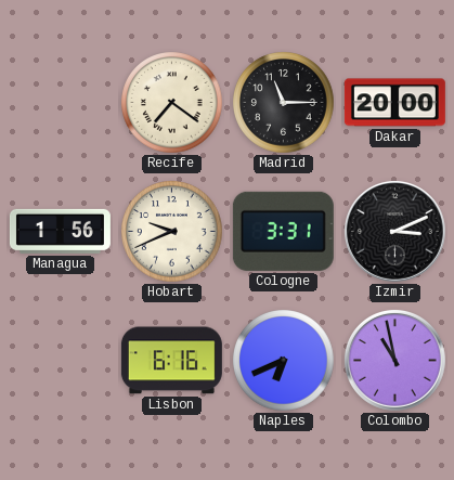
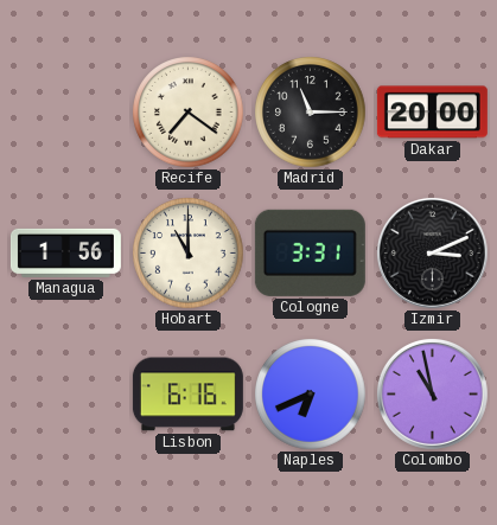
Hobart: 9:41 -> 11:00 (189, 254)
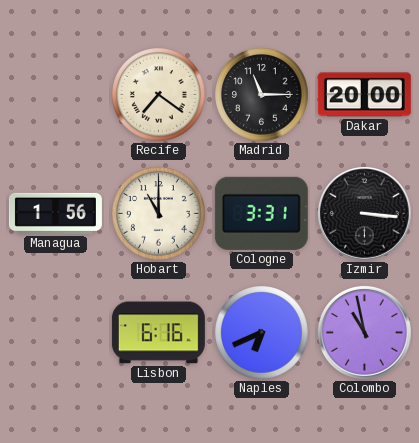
Izmir: 3:11 -> 3:16 (365, 214)
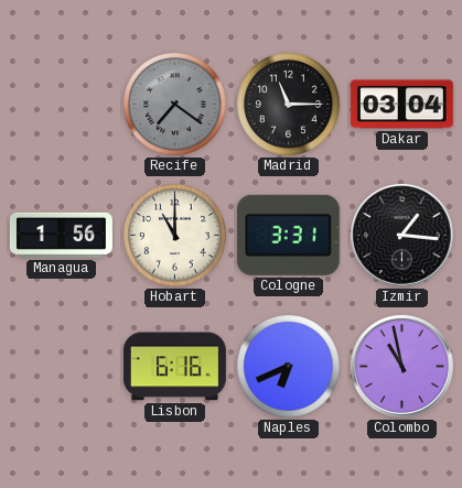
Recife dial: cream -> grey (175, 105)
Dakar: 20:00 -> 03:04 (401, 105)
Izmir: 3:16 -> 1:16 (402, 236)
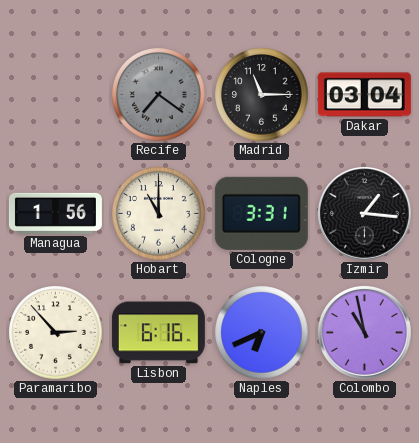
Paramaribo: none -> 2:53 (56, 333)
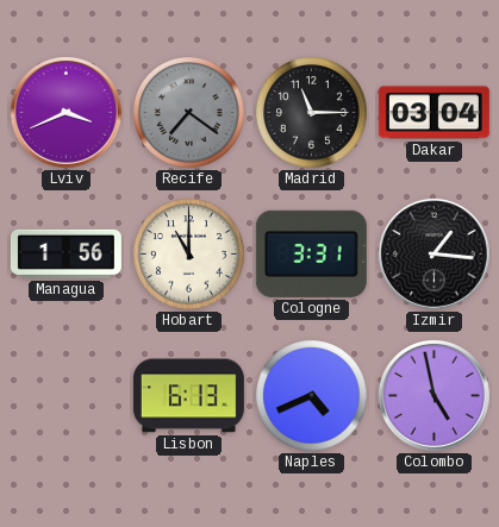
Lviv: none -> 3:41 (67, 113)
Paramaribo: 2:53 -> none (56, 333)
Lisbon: 6:16 -> 6:13 (188, 396)
Naples: 6:41 -> 4:41 (312, 396)
Colombo: 10:58 -> 4:58 (435, 396)
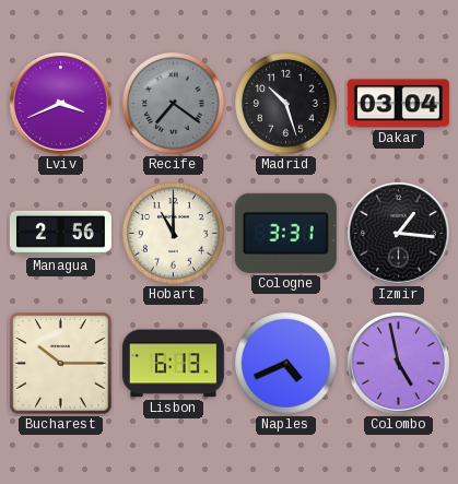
Madrid: 11:15 -> 10:27 (286, 104)
Managua: 1:56 -> 2:56 (60, 233)
Bucharest: none -> 10:15 (61, 364)
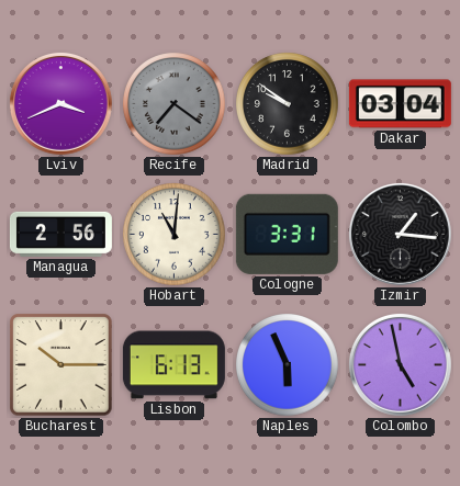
Madrid: 10:27 -> 9:51 (288, 104)
Hobart: 11:00 -> 11:01 (175, 235)
Naples: 4:41 -> 5:56 (288, 365)
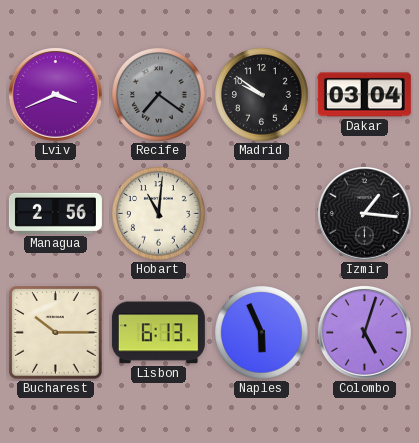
Cologne: 3:31 -> none (287, 234)
Colombo: 4:58 -> 5:03 (365, 333)
